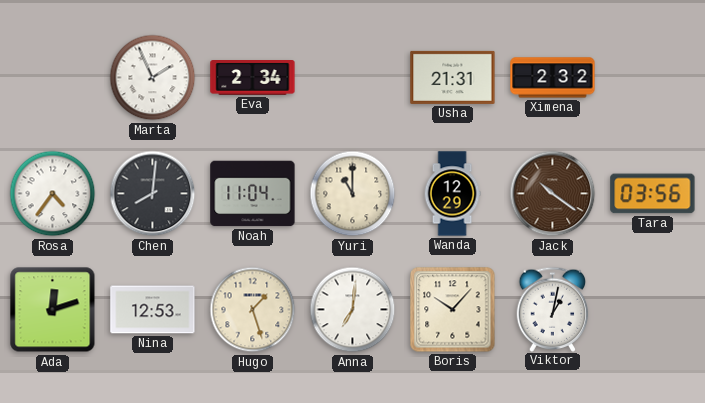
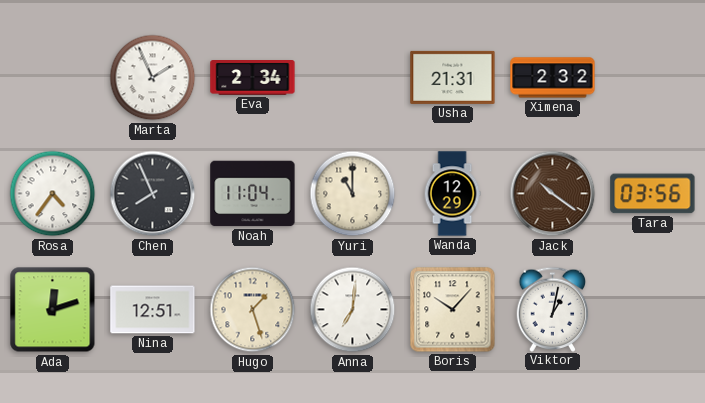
Chen: 8:01 -> 7:56 (153, 194)
Nina: 12:53 -> 12:51 (153, 310)
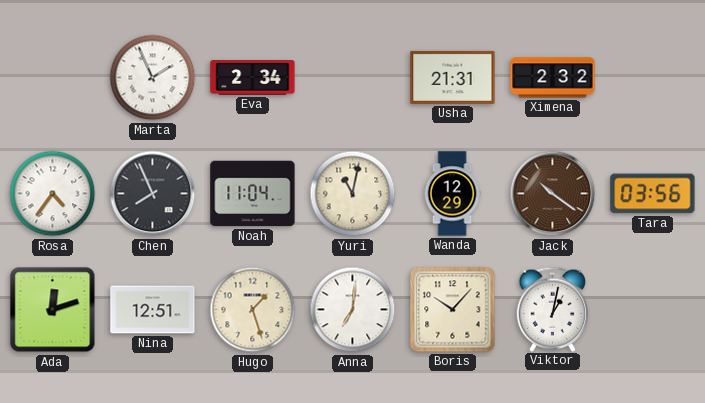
Yuri: 11:00 -> 11:02 (353, 194)
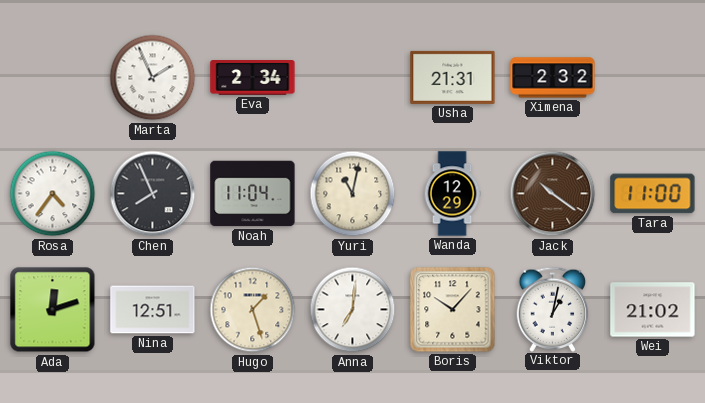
Tara: 03:56 -> 11:00 (653, 194)
Wei: none -> 21:02 (653, 310)
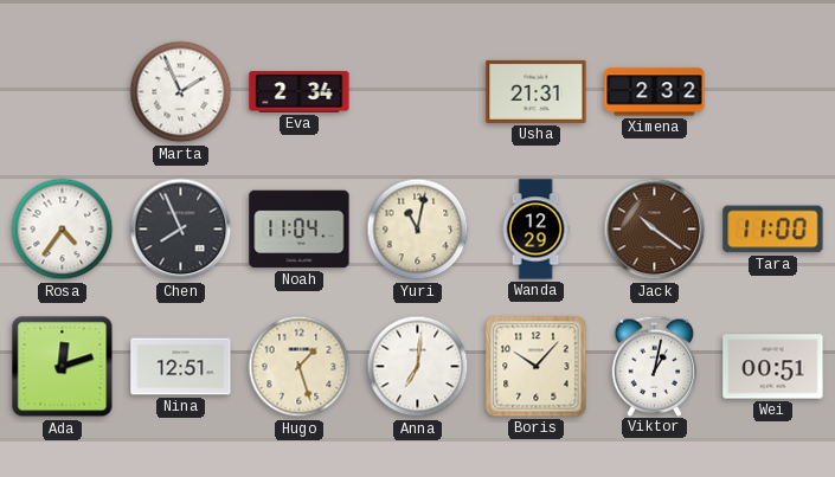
Wei: 21:02 -> 00:51 (773, 367)
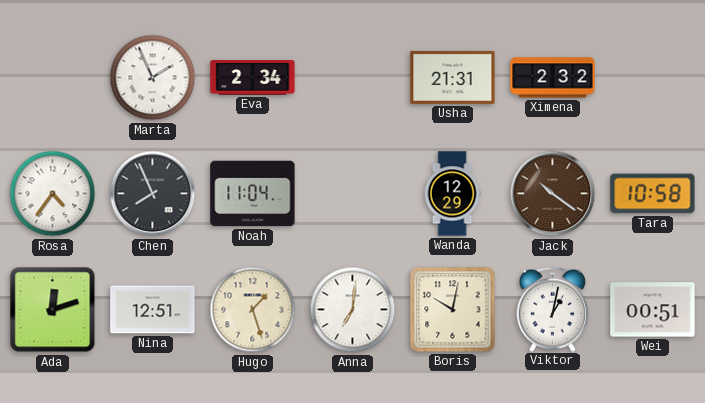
Yuri: 11:02 -> none (418, 230)
Tara: 11:00 -> 10:58 (653, 194)
Boris: 10:07 -> 10:02 (453, 310)
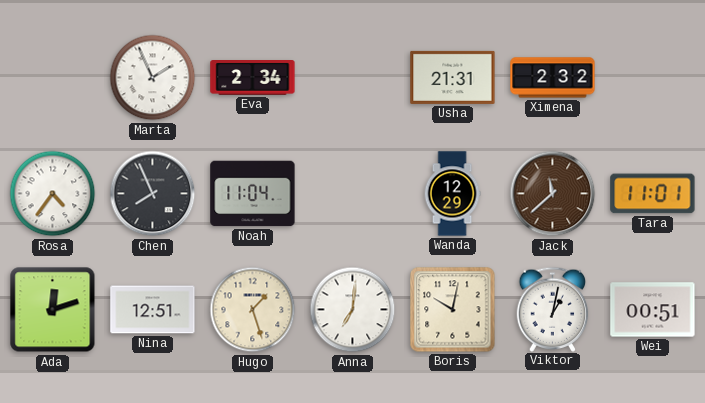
Jack: 10:21 -> 11:38 (553, 194)
Tara: 10:58 -> 11:01 (653, 194)
